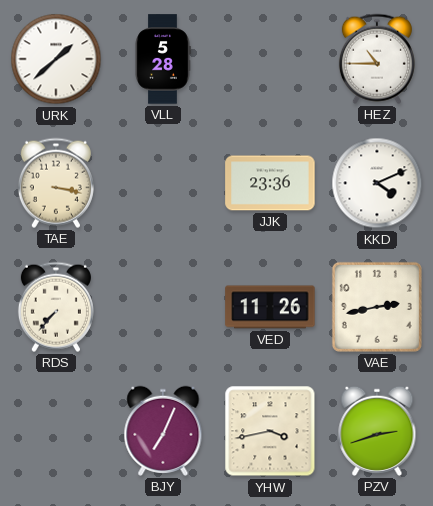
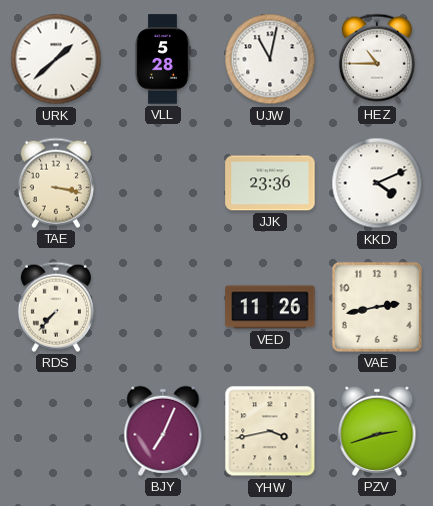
UJW: none -> 11:02 (270, 59)
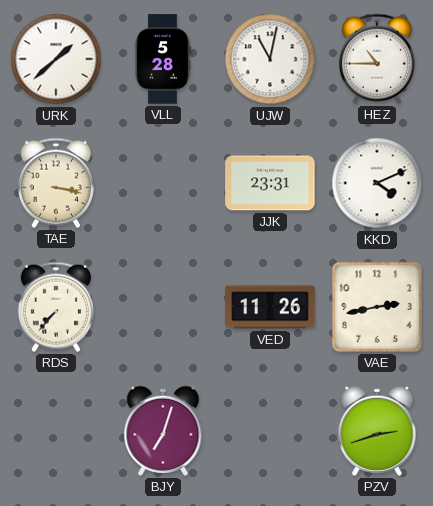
JJK: 23:36 -> 23:31 (270, 183)
BJY: 7:04 -> 7:03 (163, 431)
YHW: 3:43 -> none (270, 431)
